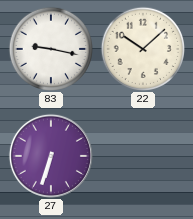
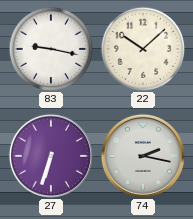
74: none -> 2:17 (143, 156)
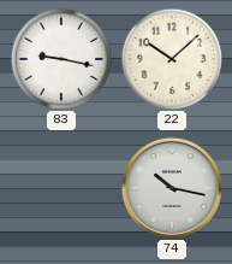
27: 6:33 -> none (51, 156)
74: 2:17 -> 10:17 (172, 188)
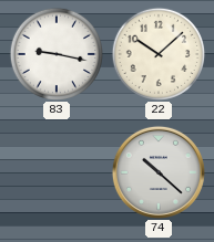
74: 10:17 -> 10:22 (159, 172)
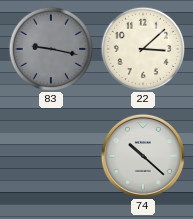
83 dial: white -> grey (50, 48)
22: 10:08 -> 3:08 (142, 48)
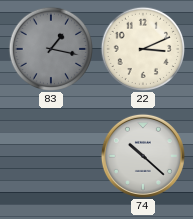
83: 9:17 -> 1:17 (50, 48)
22: 3:08 -> 3:11 (142, 48)
